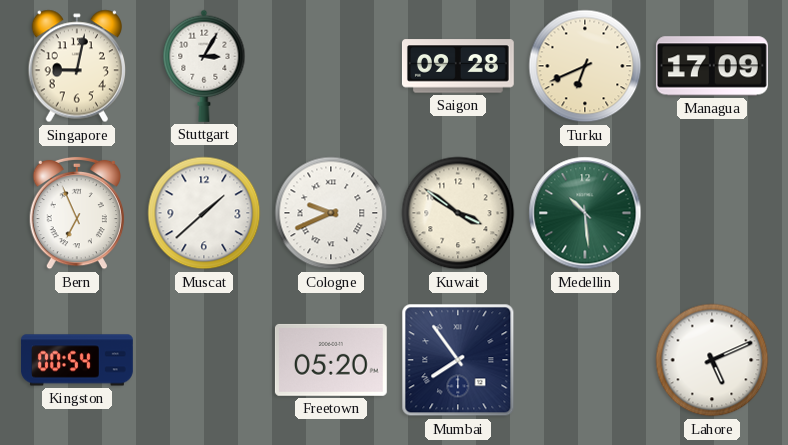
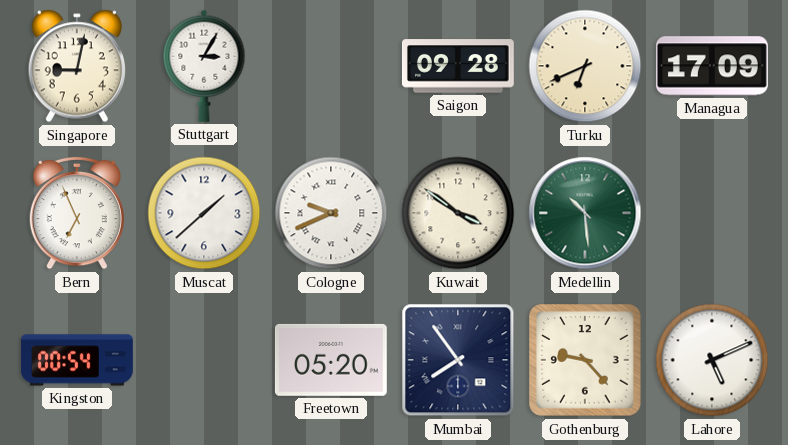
Gothenburg: none -> 9:23 (585, 360)
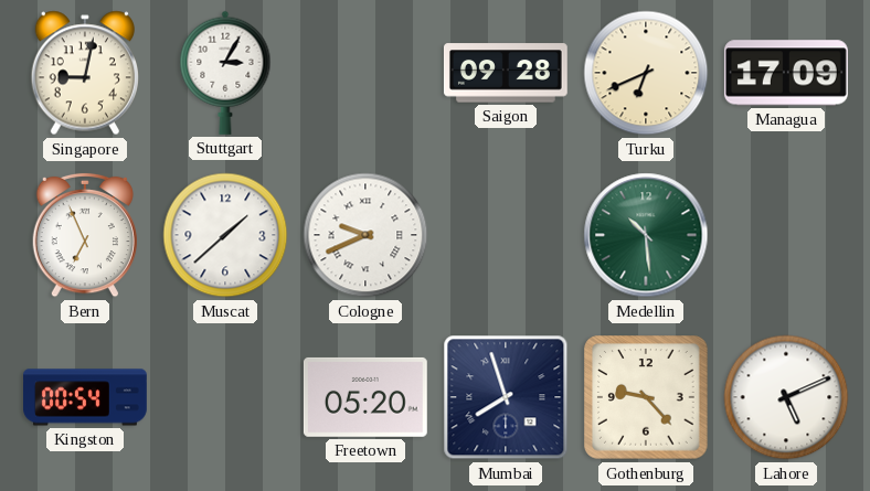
Kuwait: 3:51 -> none (458, 213)
Mumbai: 7:54 -> 7:57 (506, 397)
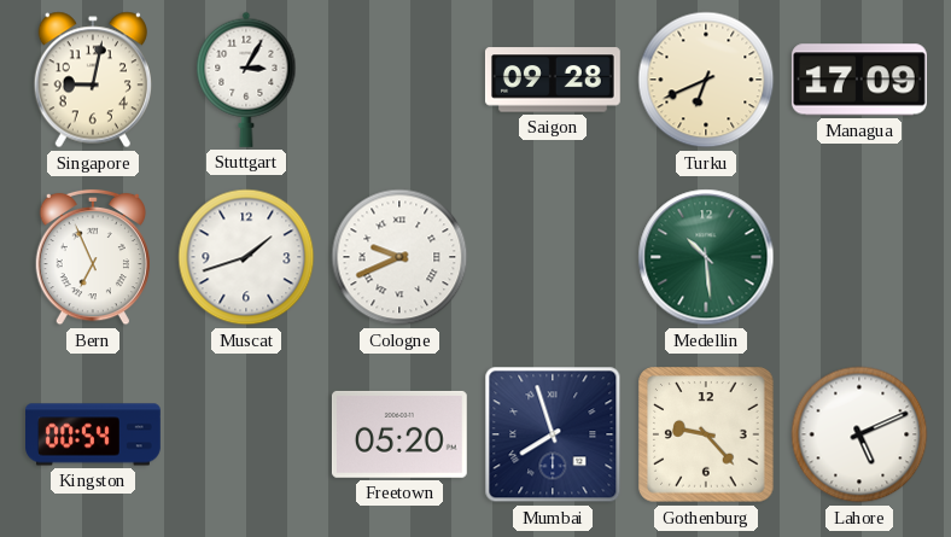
Muscat: 1:38 -> 1:42 (246, 257)
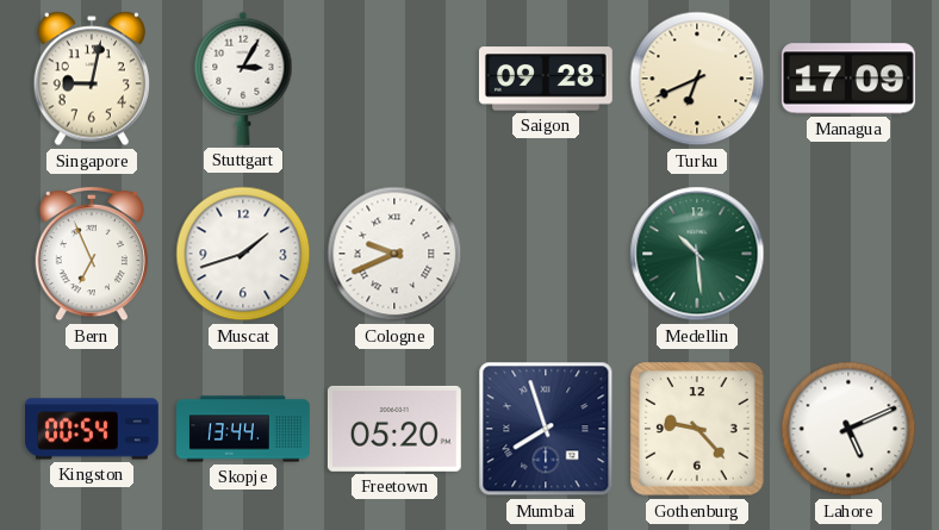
Skopje: none -> 13:44 (244, 429)
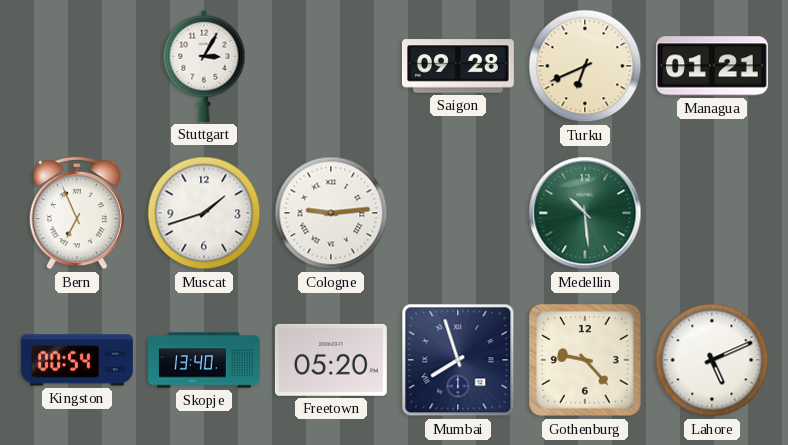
Singapore: 9:02 -> none (91, 79)
Managua: 17:09 -> 01:21 (712, 66)
Cologne: 9:41 -> 9:14 (331, 213)
Skopje: 13:44 -> 13:40 (205, 360)
